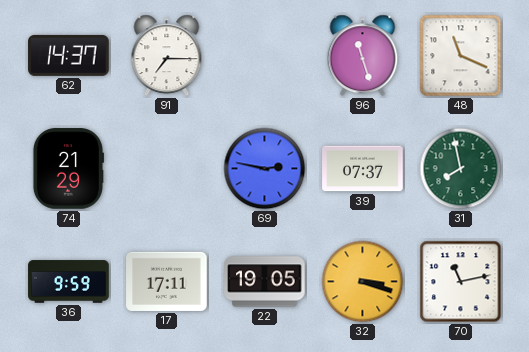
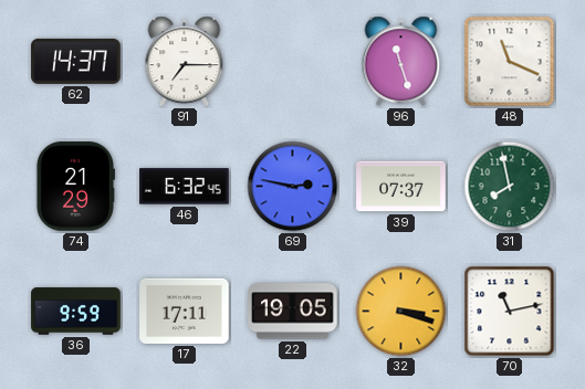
46: none -> 6:32 (185, 187)
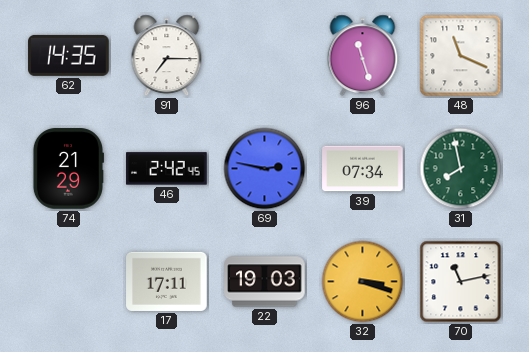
62: 14:37 -> 14:35 (69, 55)
46: 6:32 -> 2:42 (167, 169)
39: 07:37 -> 07:34 (363, 169)
36: 9:59 -> none (76, 312)
22: 19:05 -> 19:03 (265, 282)
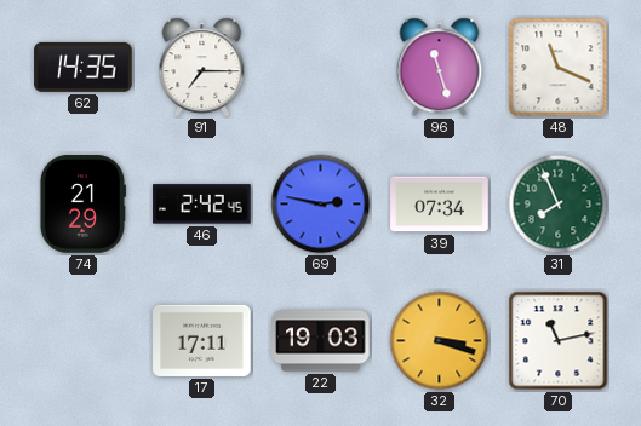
31: 7:58 -> 7:56 (559, 205)
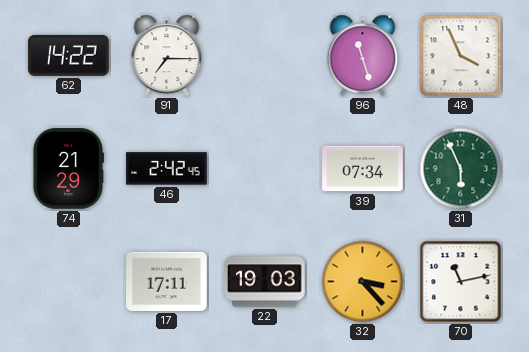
62: 14:35 -> 14:22 (69, 55)
48: 11:19 -> 3:56 (461, 56)
69: 2:47 -> none (321, 205)
31: 7:56 -> 5:56 (461, 169)
32: 3:18 -> 3:23 (363, 282)
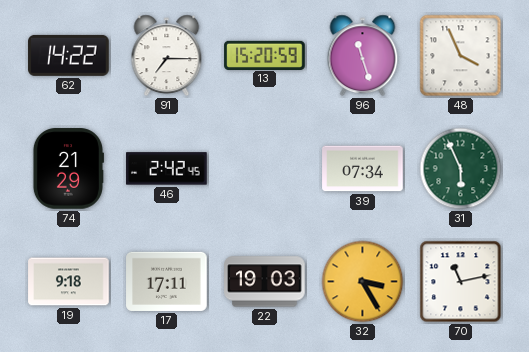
13: none -> 15:20 (265, 55)
19: none -> 9:18 (69, 282)
32: 3:23 -> 3:25 (363, 282)
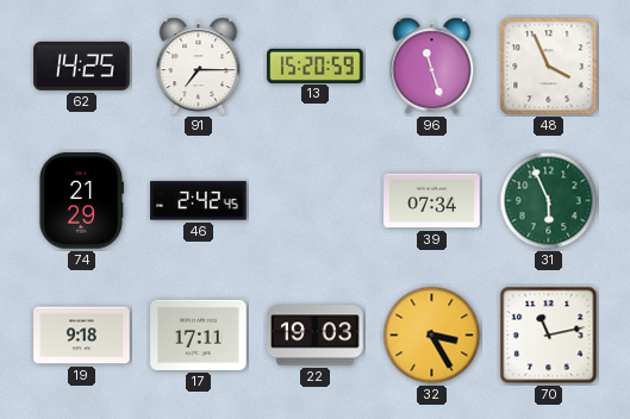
62: 14:22 -> 14:25 (82, 65)
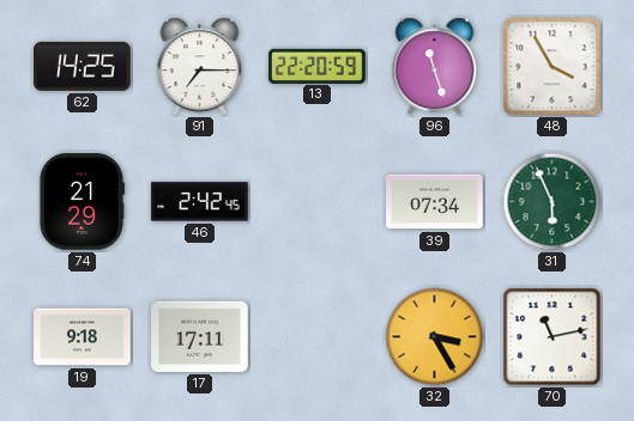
13: 15:20 -> 22:20 (318, 66)
48: 3:56 -> 3:55 (553, 67)
22: 19:03 -> none (316, 336)
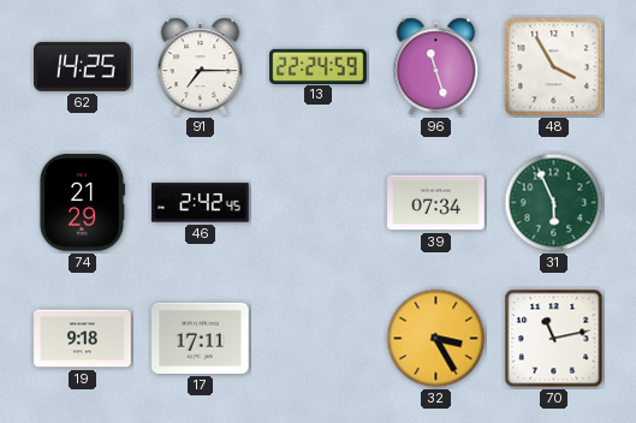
13: 22:20 -> 22:24 (319, 66)
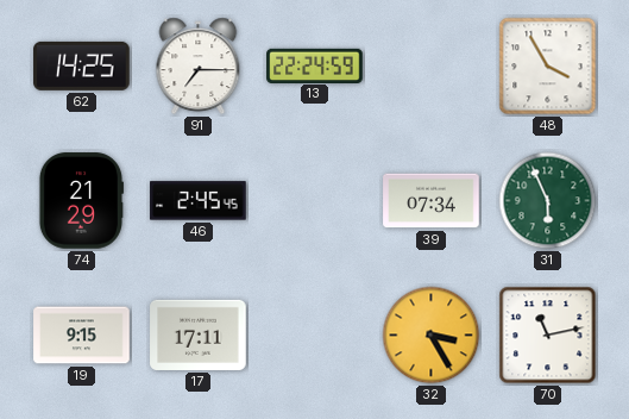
96: 11:27 -> none (436, 67)
46: 2:42 -> 2:45 (199, 201)
19: 9:18 -> 9:15 (82, 336)
